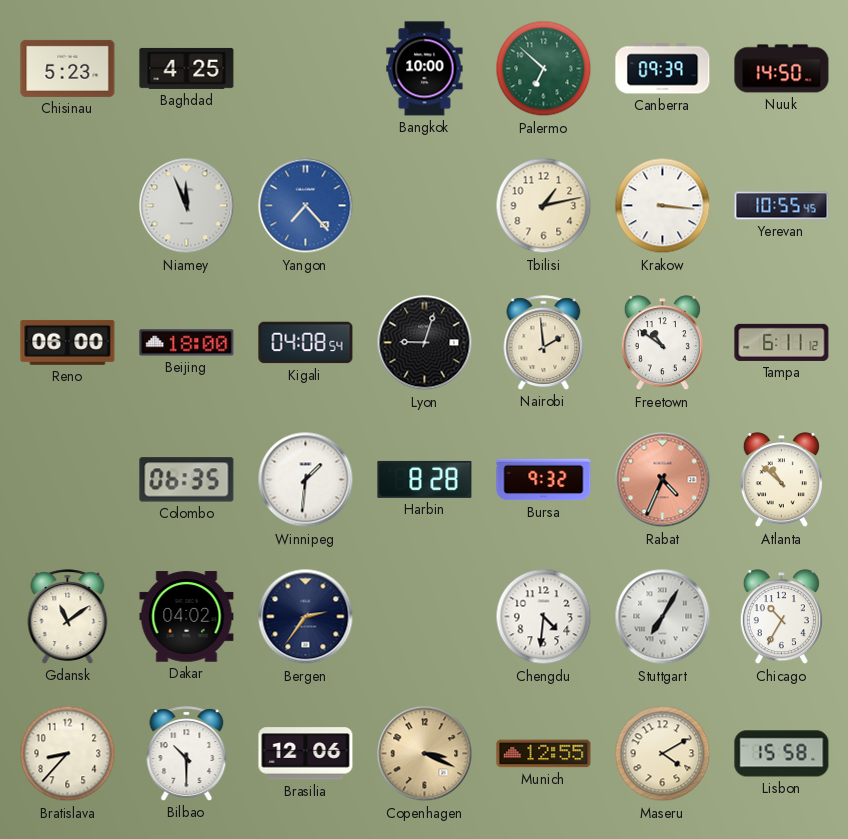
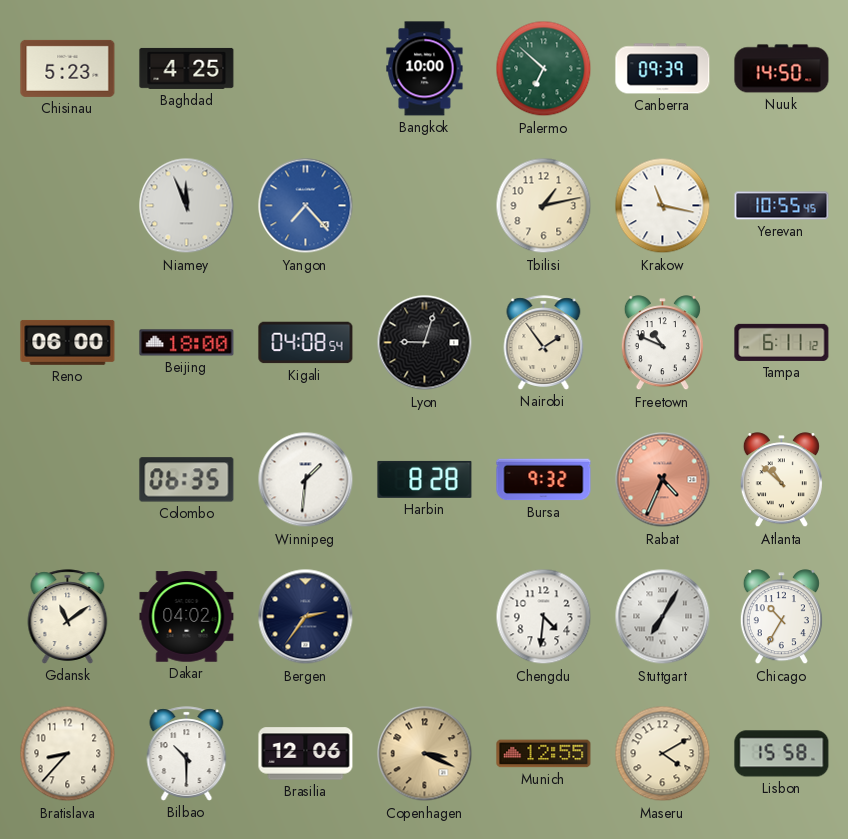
Krakow: 3:16 -> 11:17 (663, 206)
Nairobi: 1:59 -> 1:54 (544, 343)
Freetown: 10:51 -> 10:49 (662, 343)
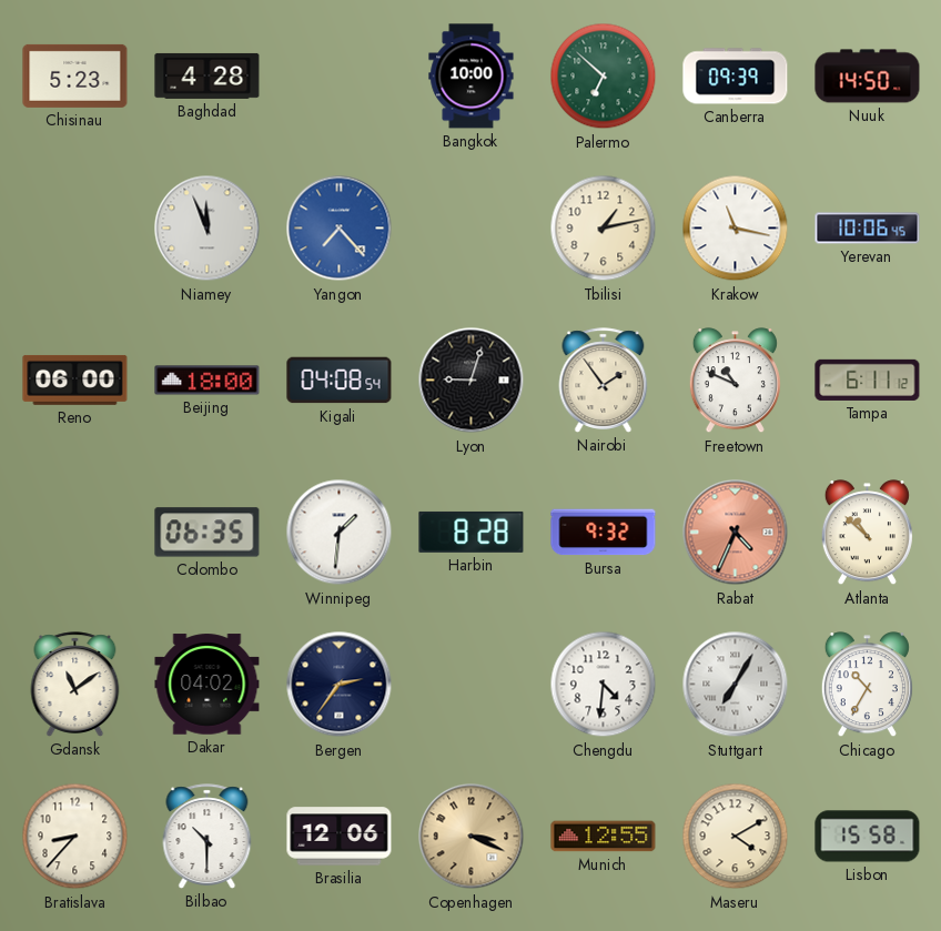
Baghdad: 4:25 -> 4:28 (208, 75)
Yerevan: 10:55 -> 10:06 (868, 229)
